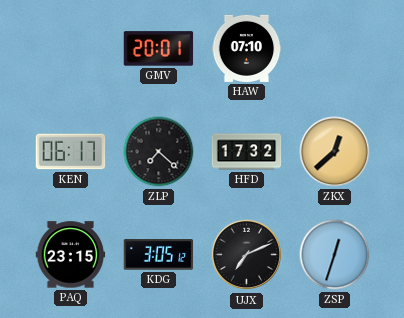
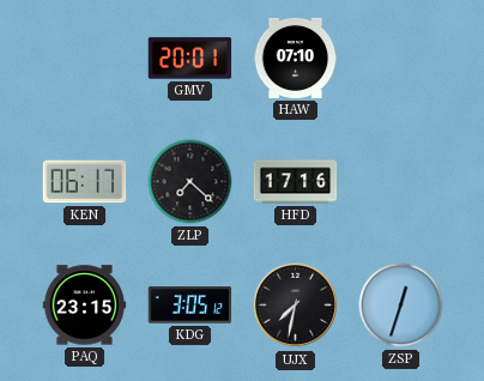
HFD: 17:32 -> 17:16 (296, 182)
ZKX: 12:38 -> none (335, 152)
UJX: 7:11 -> 7:32 (296, 306)
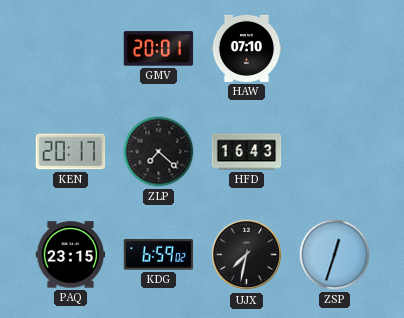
KEN: 06:17 -> 20:17 (71, 152)
HFD: 17:16 -> 16:43 (247, 152)
KDG: 3:05 -> 6:59 (159, 255)
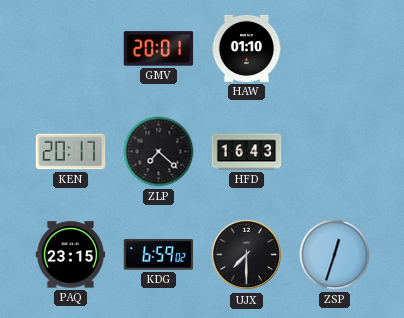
HAW: 07:10 -> 01:10 (247, 48)
UJX: 7:32 -> 7:30 (247, 255)
